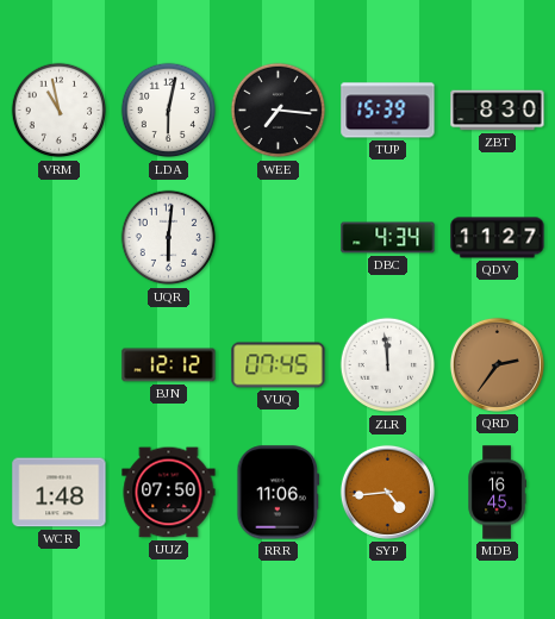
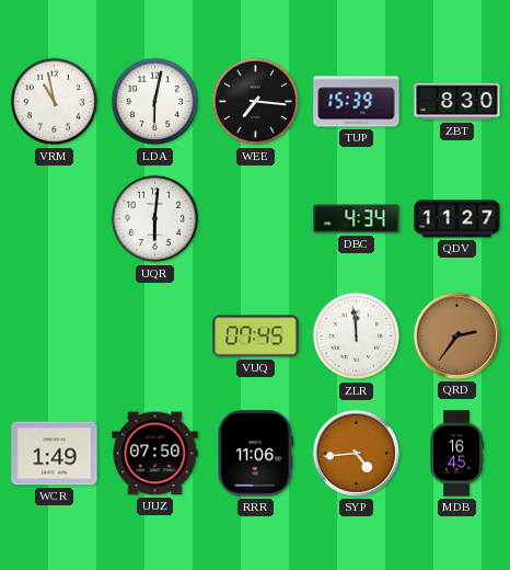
BJN: 12:12 -> none (169, 365)
WCR: 1:48 -> 1:49 (55, 454)
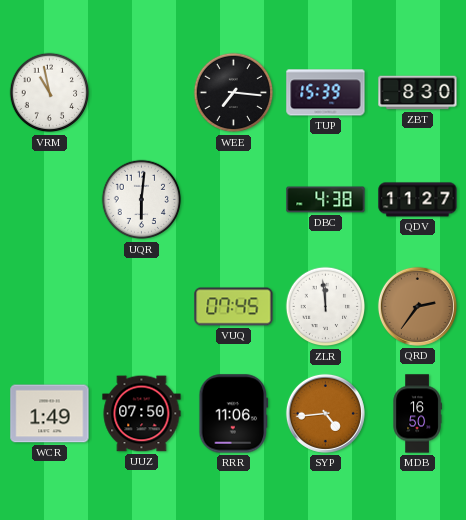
LDA: 6:02 -> none (155, 102)
DBC: 4:34 -> 4:38 (326, 200)
MDB: 16:45 -> 16:50 (417, 414)
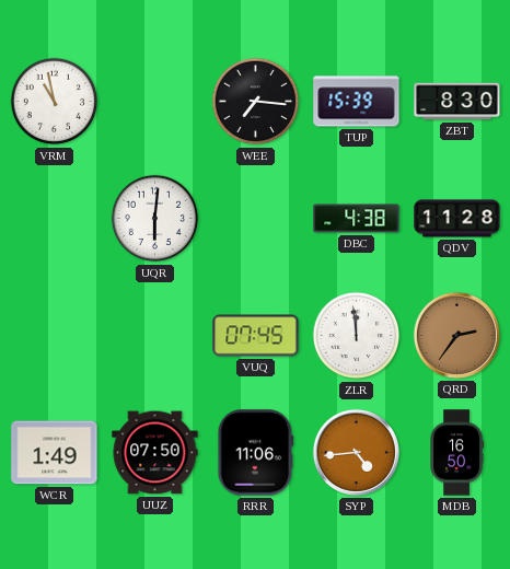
QDV: 11:27 -> 11:28 (457, 219)
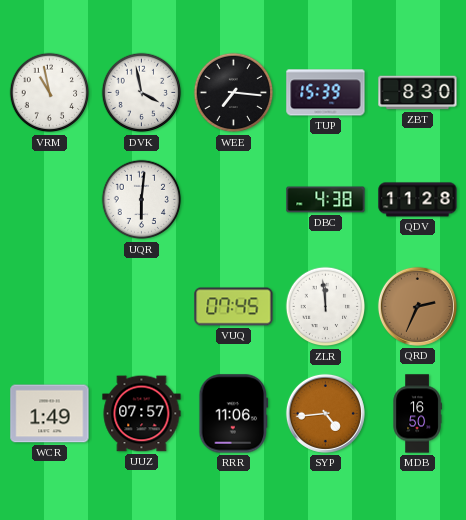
DVK: none -> 3:58 (142, 93)
QRD: 2:36 -> 2:34 (417, 306)
UUZ: 07:50 -> 07:57 (142, 414)
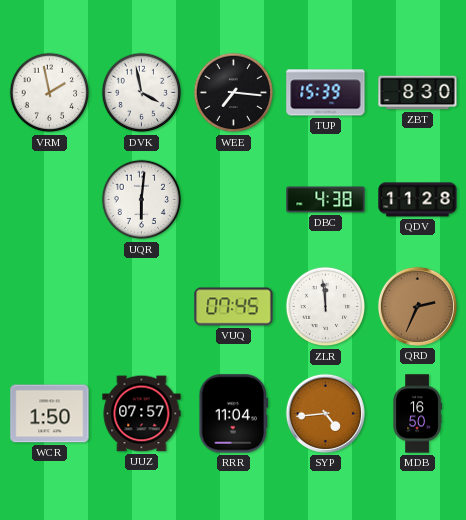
VRM: 10:58 -> 1:58 (50, 93)
WCR: 1:49 -> 1:50 (50, 414)
RRR: 11:06 -> 11:04 (234, 414)
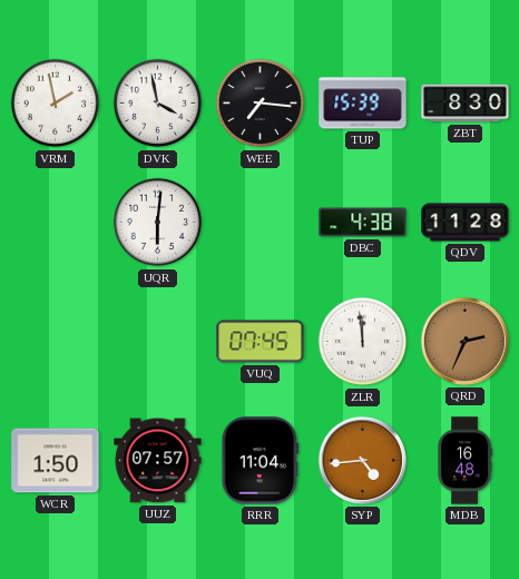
MDB: 16:50 -> 16:48 (464, 461)
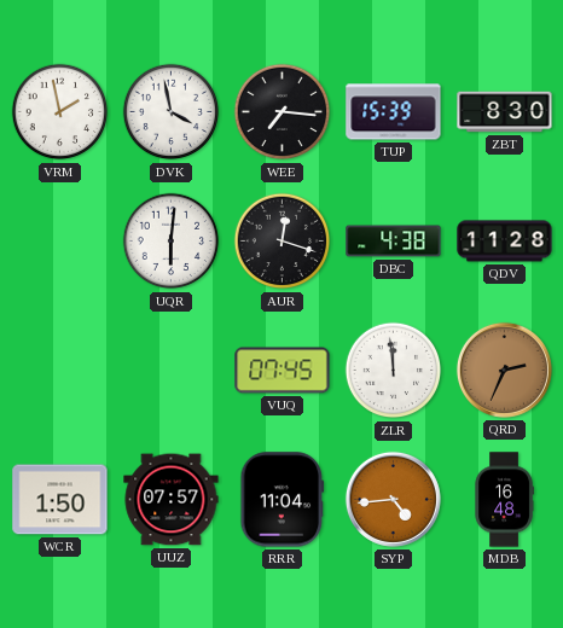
AUR: none -> 12:18 (283, 242)
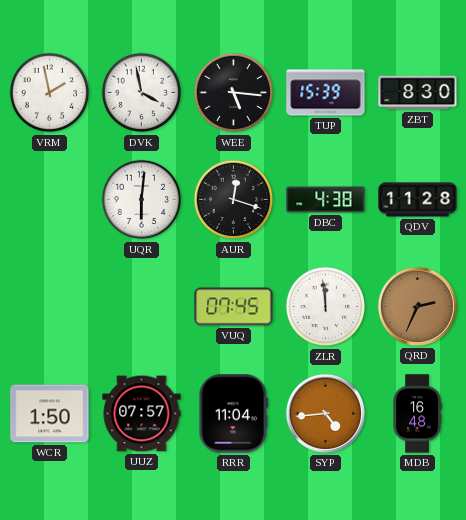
WEE: 7:16 -> 5:16 (234, 93)
